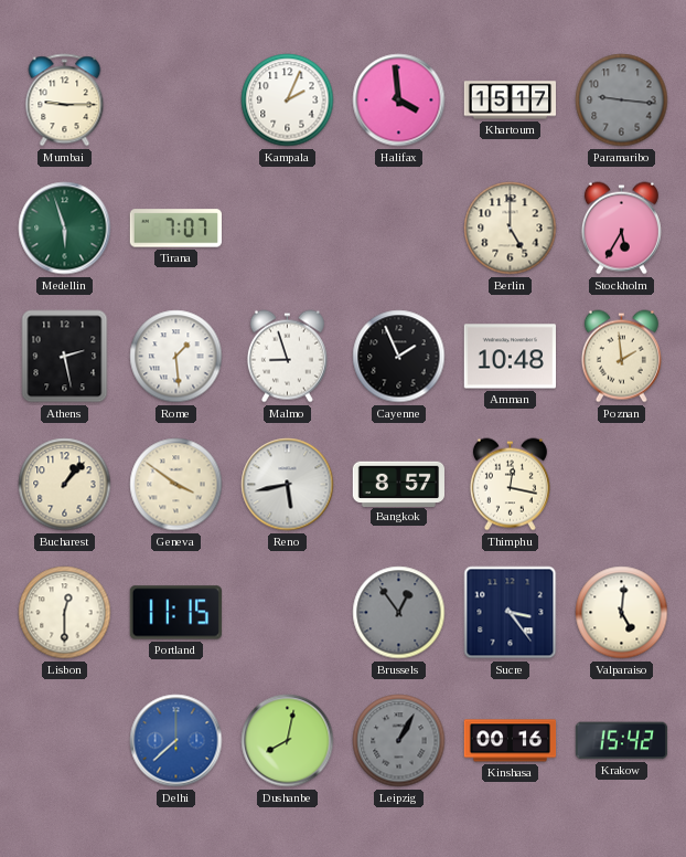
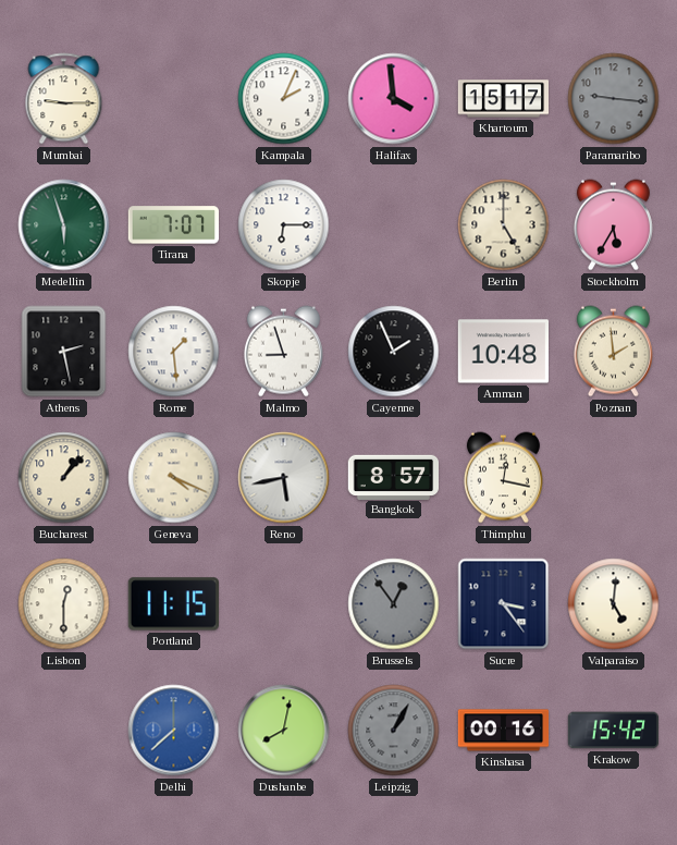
Skopje: none -> 6:15 (284, 225)
Geneva: 3:51 -> 4:19 (174, 478)
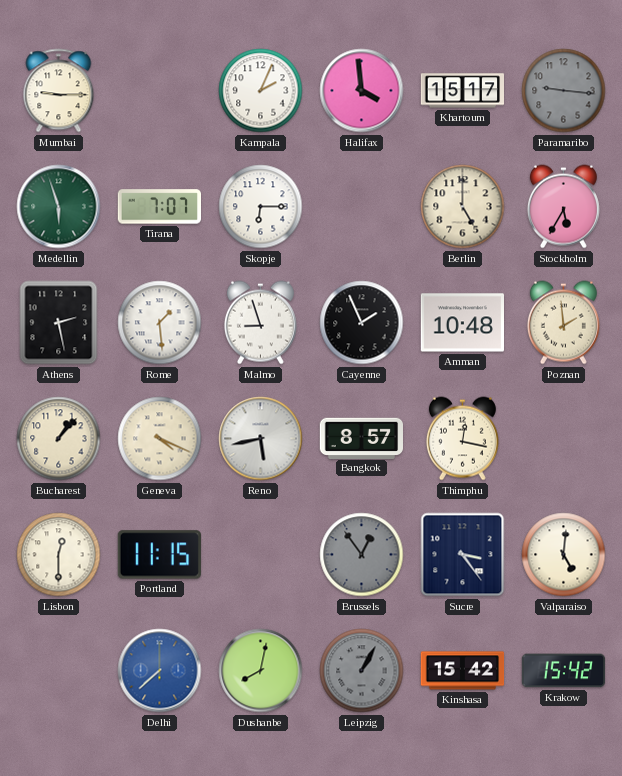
Kinshasa: 00:16 -> 15:42 (463, 671)
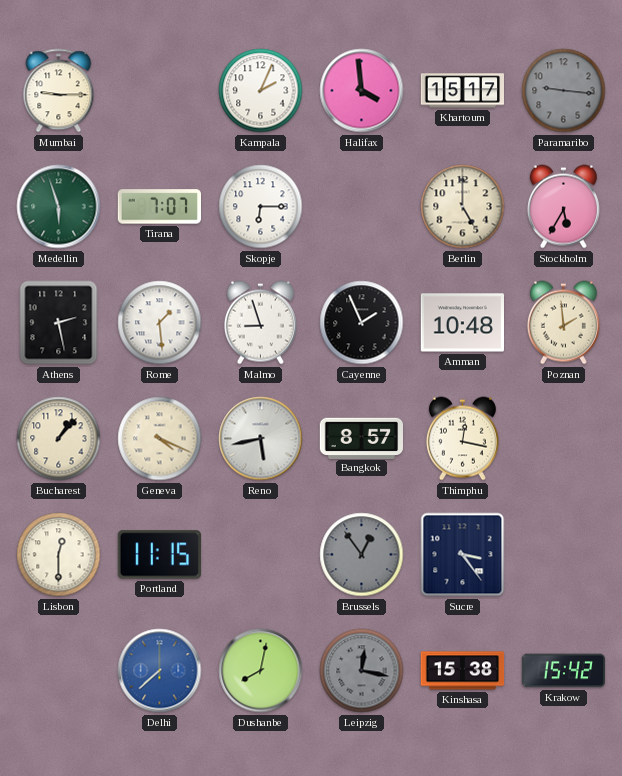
Valparaiso: 5:01 -> none (564, 555)
Leipzig: 1:05 -> 12:17 (362, 671)
Kinshasa: 15:42 -> 15:38 (463, 671)
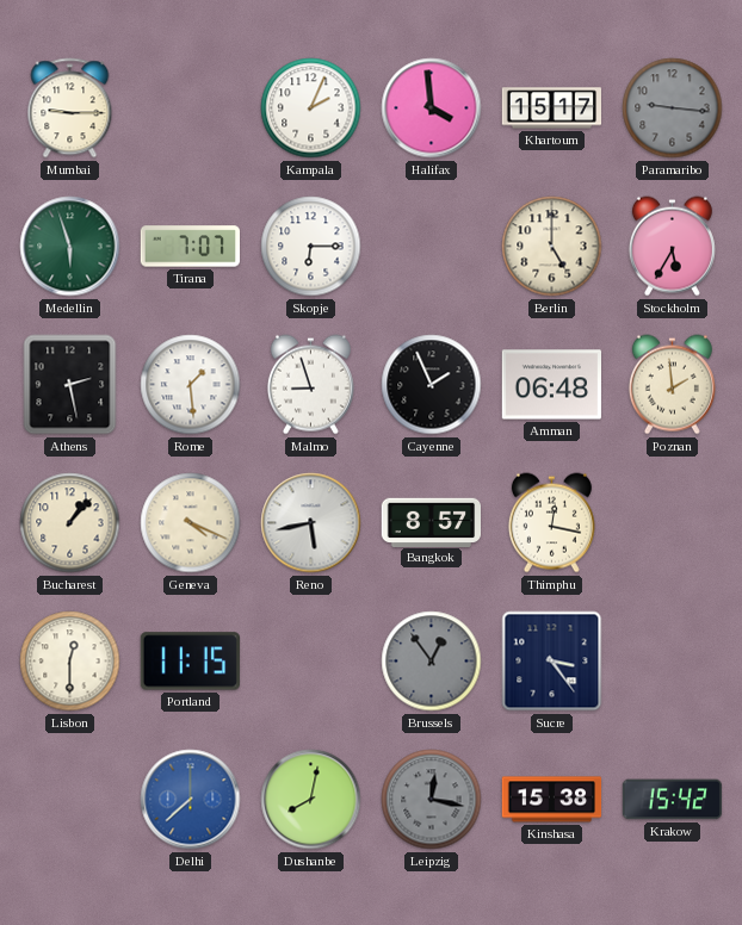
Amman: 10:48 -> 06:48 (551, 385)
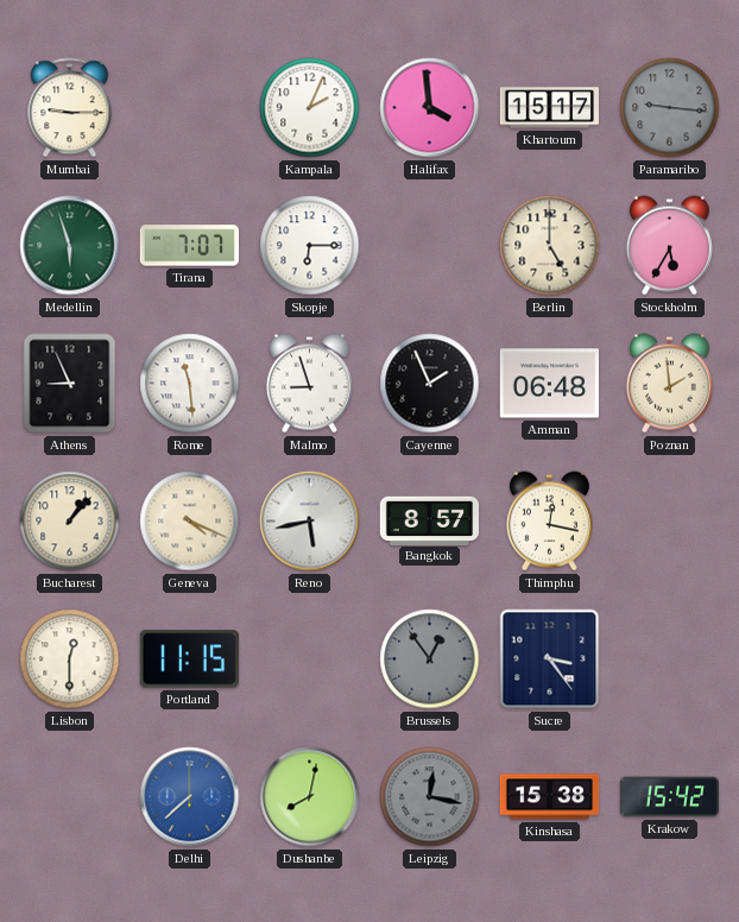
Athens: 2:28 -> 8:56 (70, 384)
Rome: 1:29 -> 11:29 (190, 384)
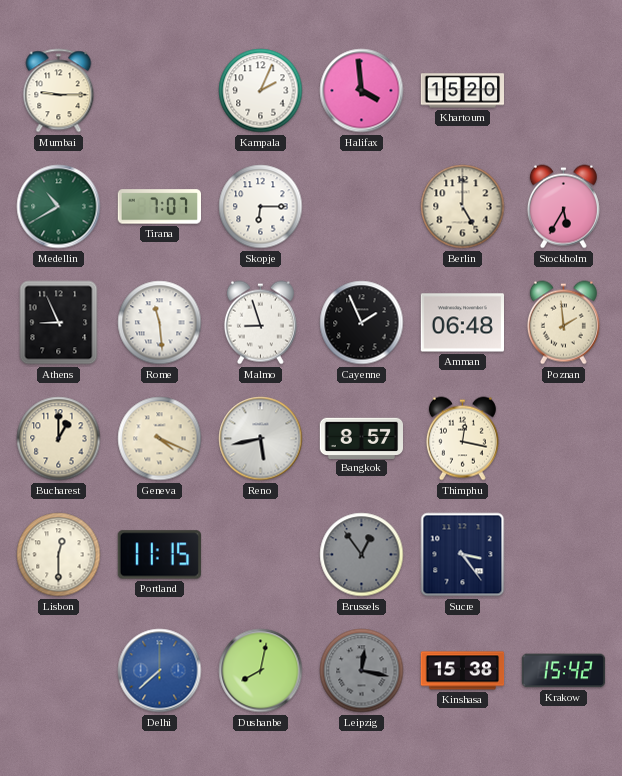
Khartoum: 15:17 -> 15:20 (462, 91)
Paramaribo: 9:16 -> none (670, 108)
Medellin: 5:57 -> 10:40 (59, 207)
Bucharest: 1:07 -> 1:00 (59, 439)
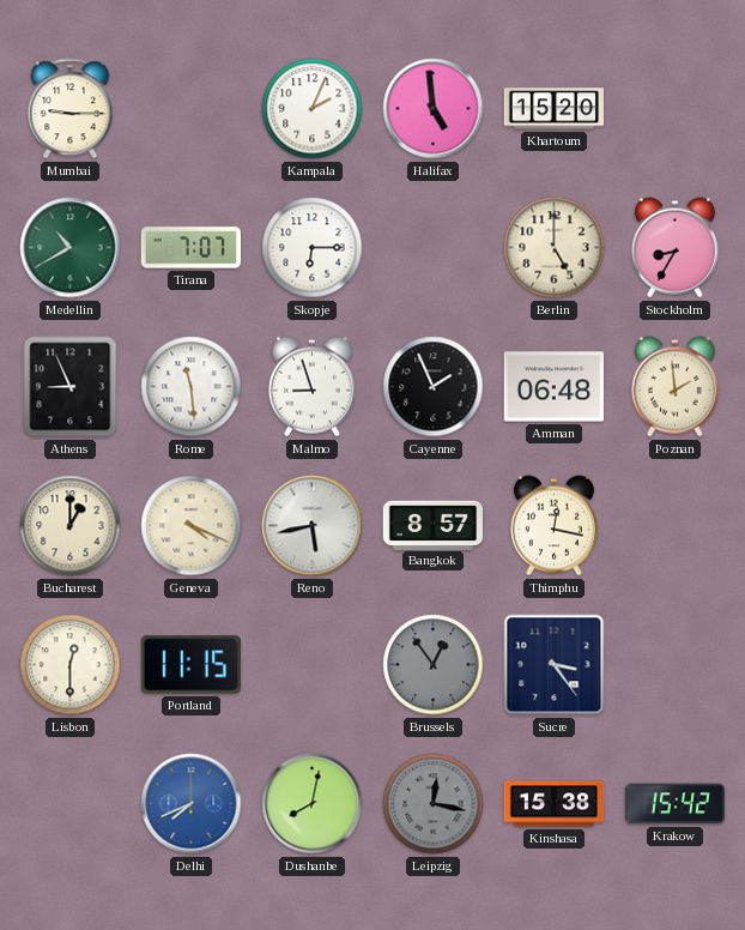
Halifax: 3:59 -> 4:59 (434, 109)
Stockholm: 5:35 -> 8:35 (674, 248)
Delhi: 7:38 -> 7:41 (192, 804)
